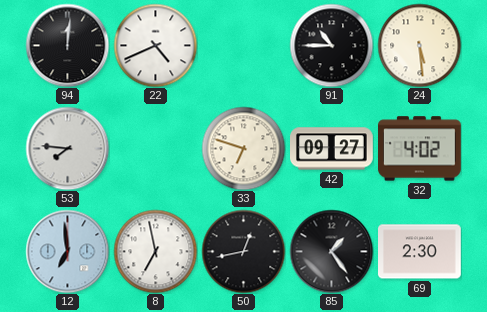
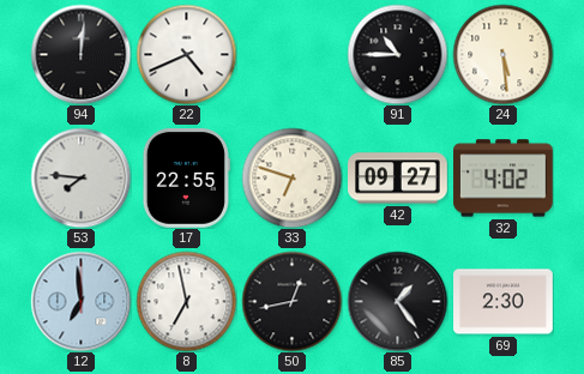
17: none -> 22:55 (186, 179)
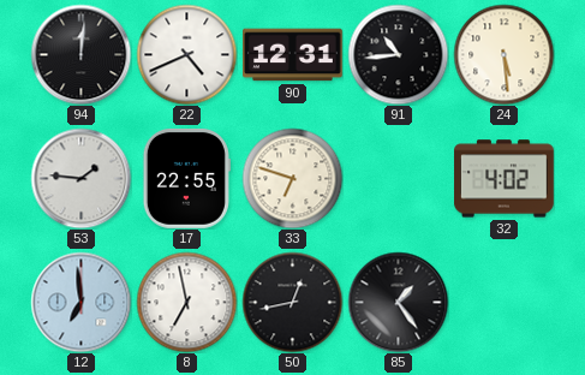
90: none -> 12:31 (293, 55)
91: 10:45 -> 10:44 (398, 54)
53: 7:46 -> 1:46 (80, 178)
42: 09:27 -> none (398, 179)
69: 2:30 -> none (504, 302)
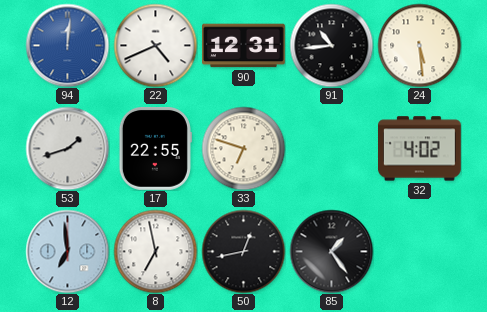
94 dial: black -> blue (67, 45)
53: 1:46 -> 1:42 (67, 148)
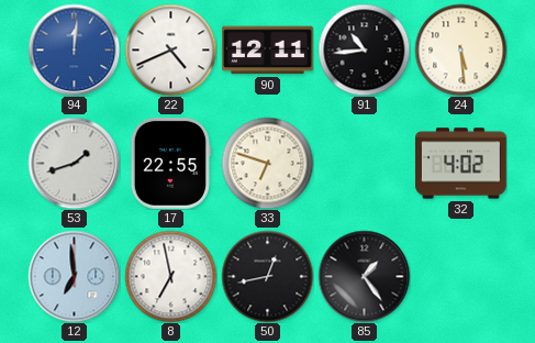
90: 12:31 -> 12:11 (268, 51)
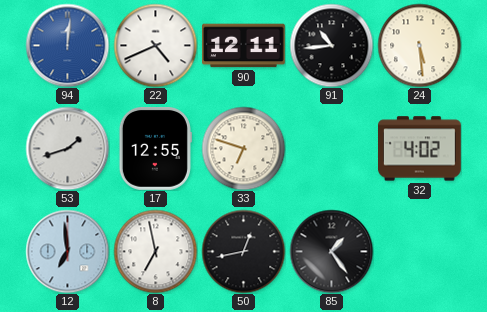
17: 22:55 -> 12:55 (155, 149)
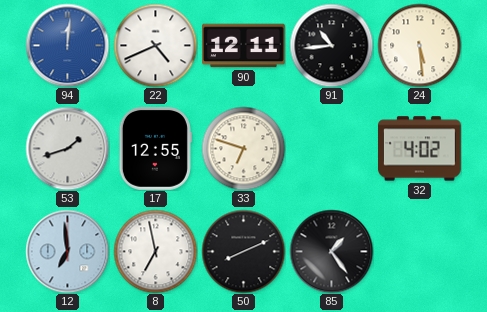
50: 12:43 -> 8:11 (243, 251)
